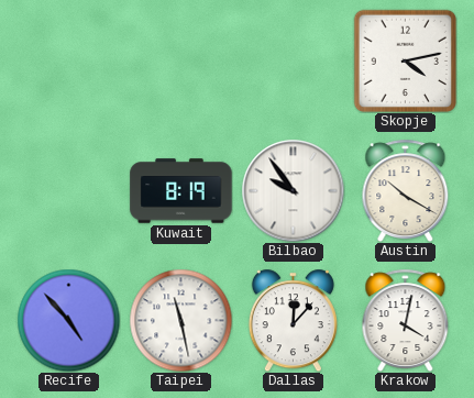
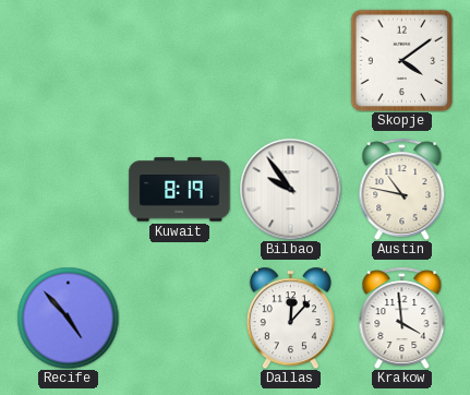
Skopje: 4:13 -> 4:09 (401, 60)
Austin: 10:20 -> 10:47 (402, 189)
Taipei: 11:28 -> none (180, 320)
Krakow: 4:02 -> 3:59 (402, 318)
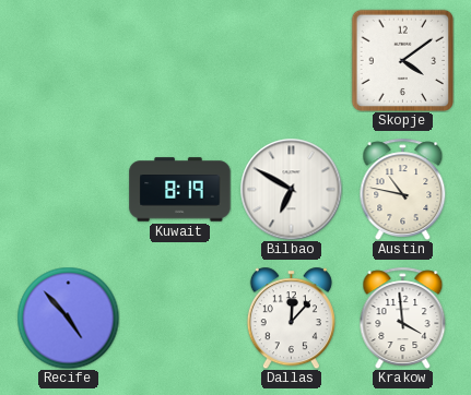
Bilbao: 9:54 -> 6:50 (291, 189)
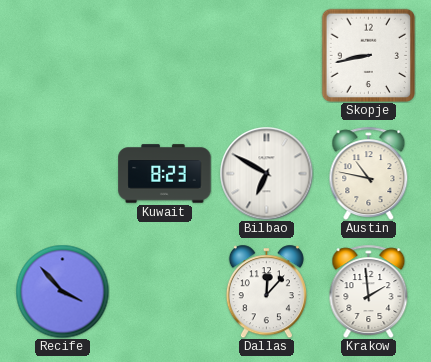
Skopje: 4:09 -> 8:43 (368, 55)
Kuwait: 8:19 -> 8:23 (165, 174)
Recife: 4:53 -> 3:53 (62, 291)
Krakow: 3:59 -> 1:59 (369, 291)
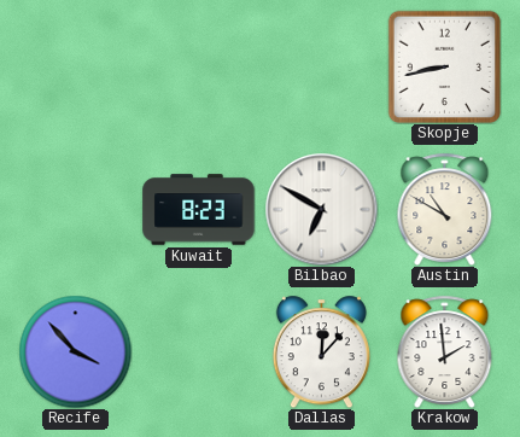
Austin: 10:47 -> 10:50 (445, 209)
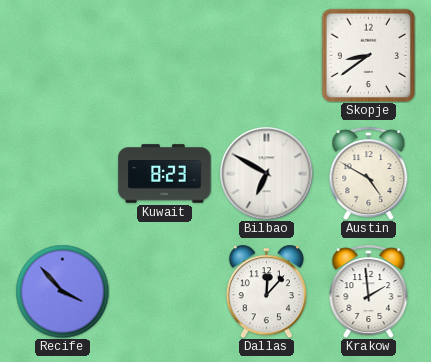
Skopje: 8:43 -> 8:39 (368, 55)
Austin: 10:50 -> 4:50 (369, 173)
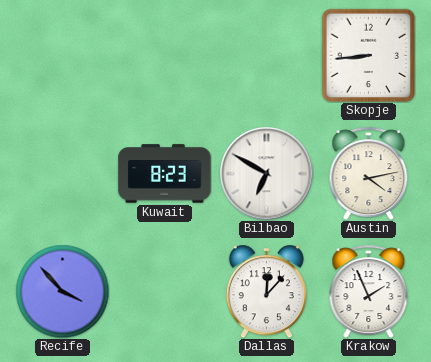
Skopje: 8:39 -> 8:44 (368, 55)
Austin: 4:50 -> 4:13 (369, 173)
Krakow: 1:59 -> 1:56 (369, 291)
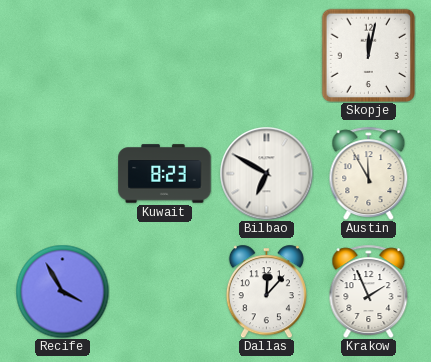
Skopje: 8:44 -> 12:02 (368, 55)
Austin: 4:13 -> 11:55 (369, 173)
Recife: 3:53 -> 3:55 (62, 291)
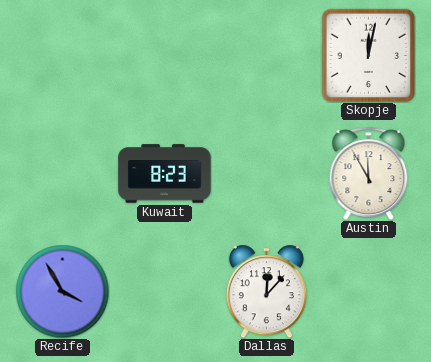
Bilbao: 6:50 -> none (266, 173)
Krakow: 1:56 -> none (369, 291)
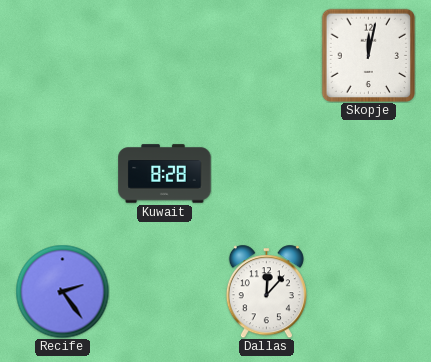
Kuwait: 8:23 -> 8:28 (165, 174)
Austin: 11:55 -> none (369, 173)
Recife: 3:55 -> 2:24 (62, 291)
